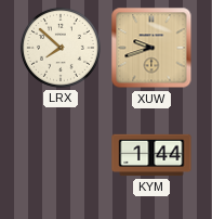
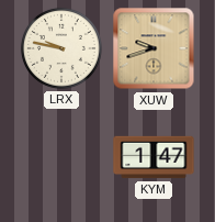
LRX: 7:52 -> 9:47 (61, 48)
KYM: 1:44 -> 1:47 (154, 157)
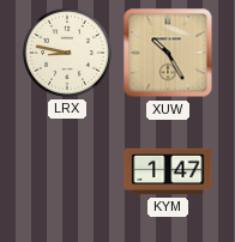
LRX: 9:47 -> 8:47 (67, 53)
XUW: 9:42 -> 10:25 (168, 53)
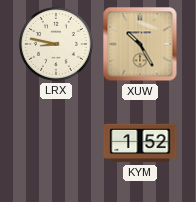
KYM: 1:47 -> 1:52 (140, 143)
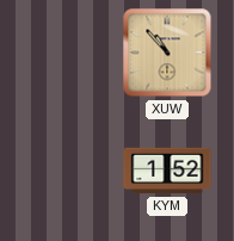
LRX: 8:47 -> none (56, 44)
XUW: 10:25 -> 10:53 (167, 52)
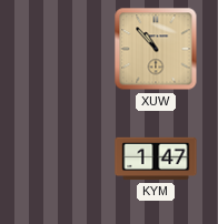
KYM: 1:52 -> 1:47 (156, 159)
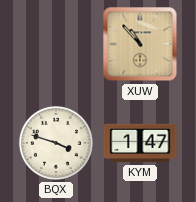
BQX: none -> 3:48 (56, 143)
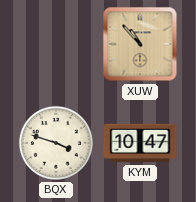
KYM: 1:47 -> 10:47 (140, 143)
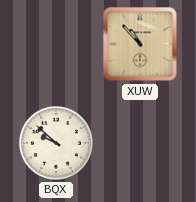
BQX: 3:48 -> 9:52 (56, 143)
KYM: 10:47 -> none (140, 143)
